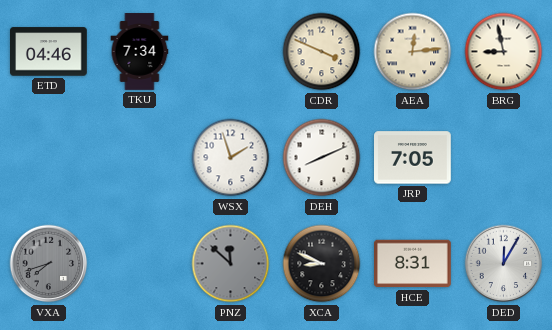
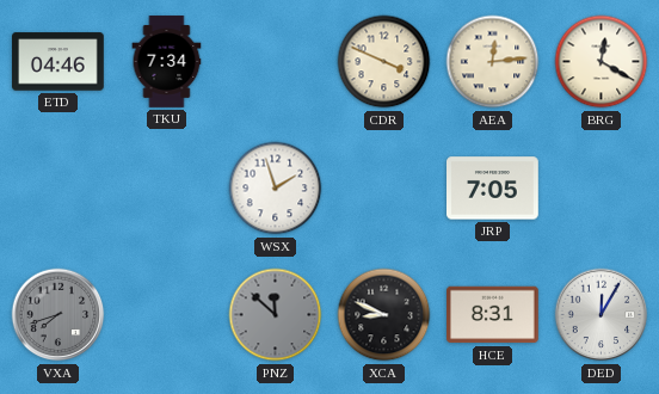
BRG: 8:58 -> 12:20 (602, 62)
DEH: 8:11 -> none (322, 158)
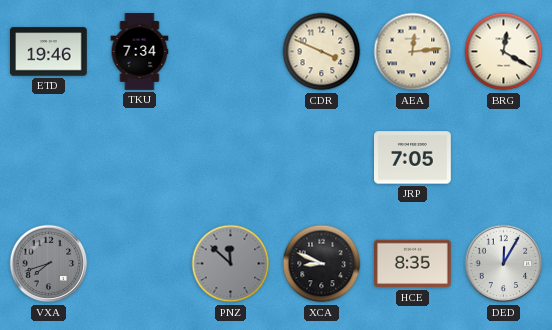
ETD: 04:46 -> 19:46 (49, 52)
WSX: 1:57 -> none (276, 189)
HCE: 8:31 -> 8:35 (413, 264)
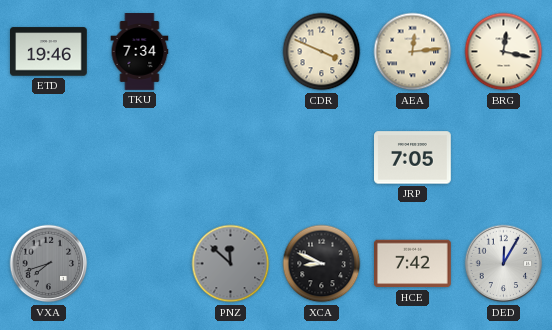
BRG: 12:20 -> 12:17 (504, 52)
HCE: 8:35 -> 7:42 (413, 264)
